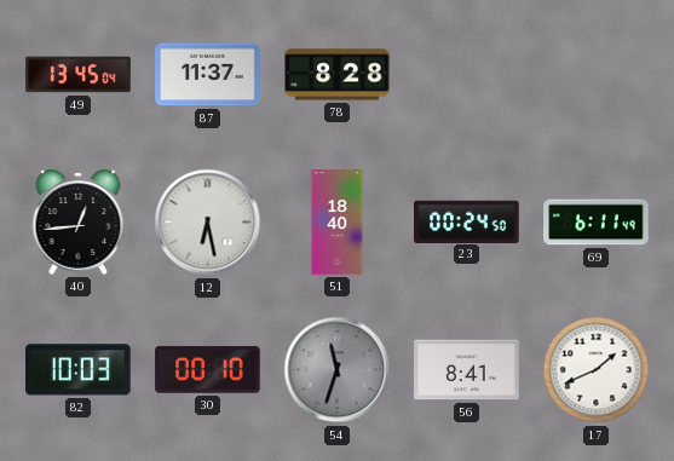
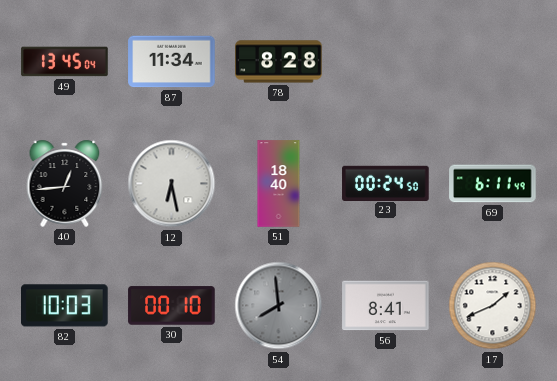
87: 11:37 -> 11:34 (172, 62)
54: 11:33 -> 7:59 (279, 306)
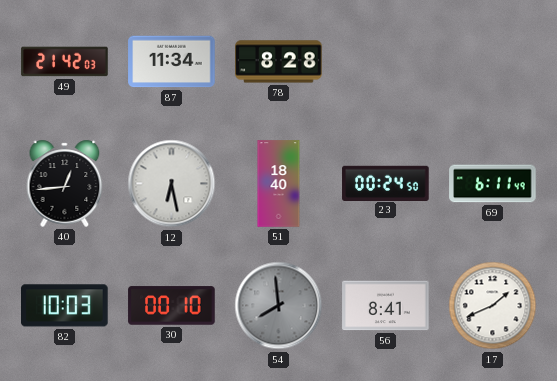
49: 13:45 -> 21:42 (65, 62)
